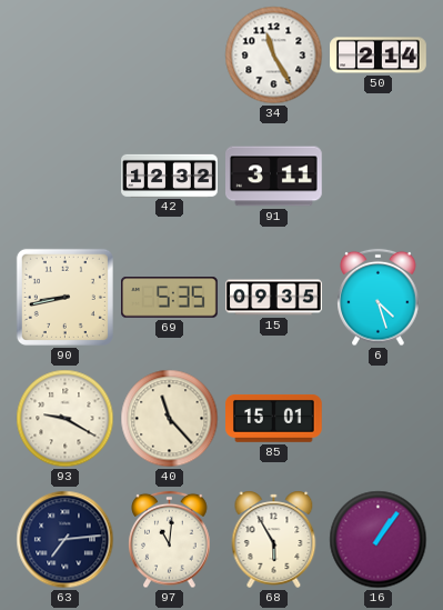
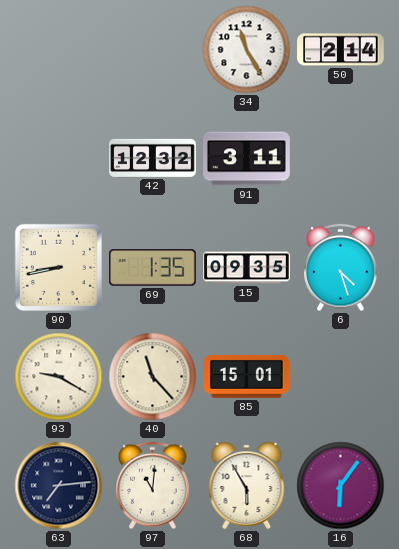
69: 5:35 -> 1:35 (153, 268)
16: 1:06 -> 6:06 (341, 486)
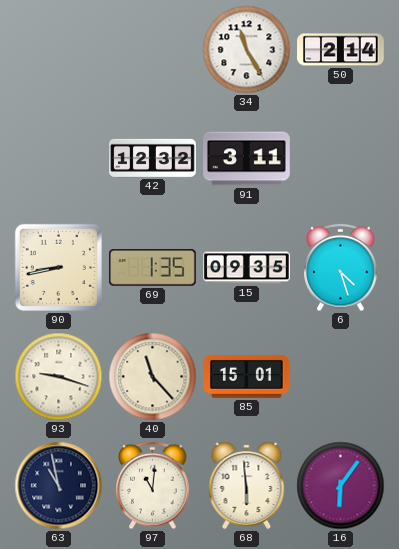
93: 9:20 -> 9:18 (59, 377)
63: 7:14 -> 10:58 (59, 486)
68: 5:55 -> 5:59 (247, 485)
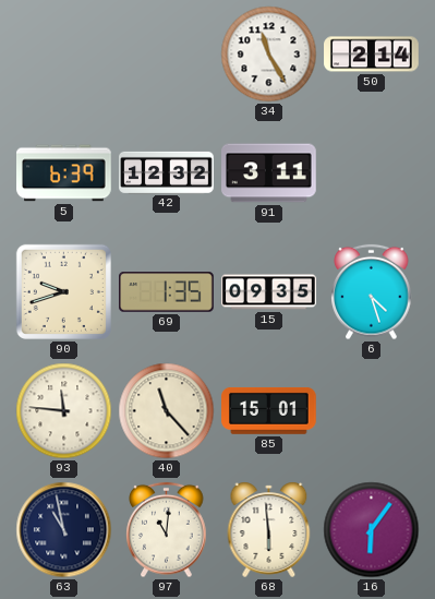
5: none -> 6:39 (64, 173)
90: 8:43 -> 9:42 (63, 291)
93: 9:18 -> 11:46 (64, 411)
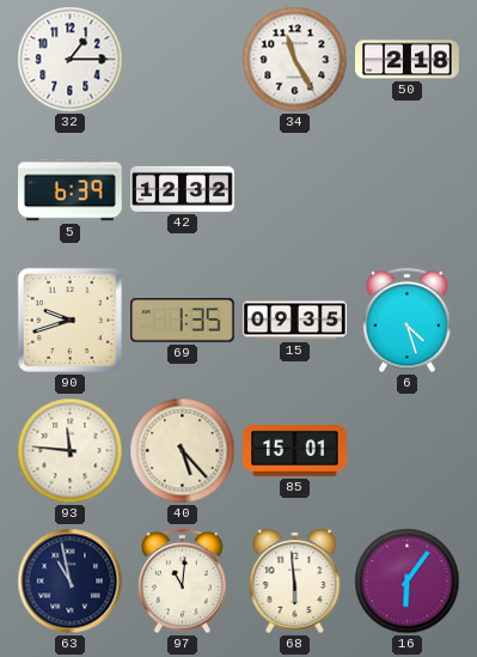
32: none -> 1:15 (71, 60)
50: 2:14 -> 2:18 (408, 60)
91: 3:11 -> none (269, 173)
40: 11:23 -> 5:23 (183, 451)
